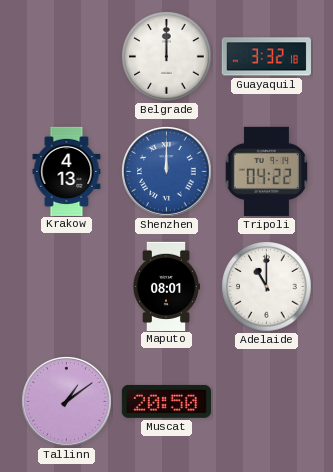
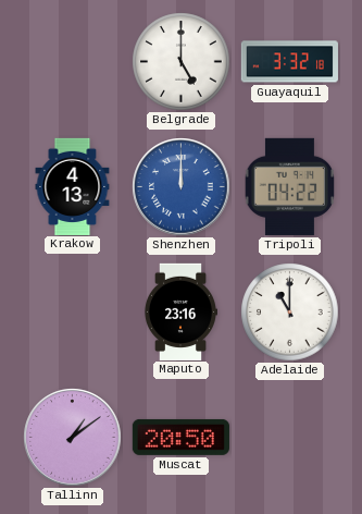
Belgrade: 12:00 -> 5:00 (182, 62)
Maputo: 08:01 -> 23:16 (179, 311)
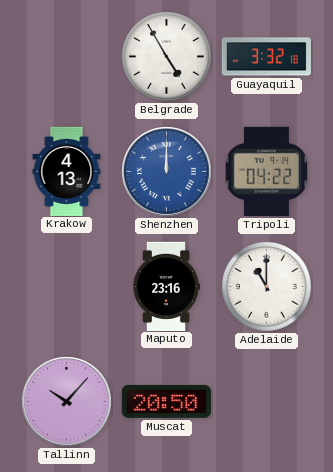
Belgrade: 5:00 -> 4:55 (167, 57)
Tallinn: 1:09 -> 10:07 (67, 402)
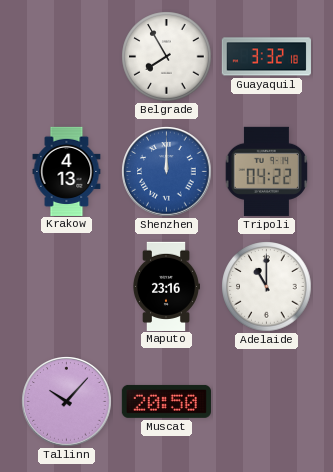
Belgrade: 4:55 -> 7:55 (167, 57)
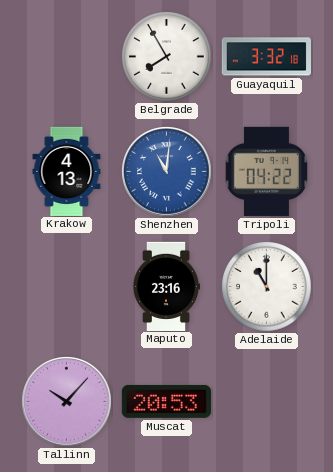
Shenzhen: 12:00 -> 11:01 (167, 172)
Muscat: 20:50 -> 20:53 (166, 401)
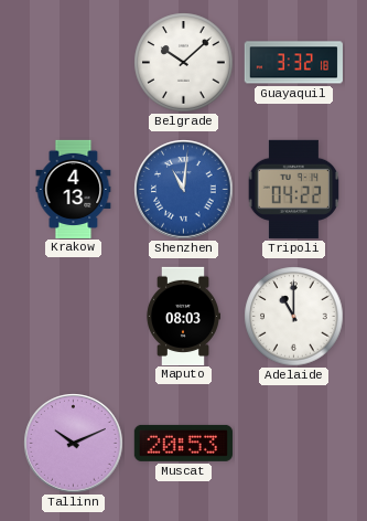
Belgrade: 7:55 -> 10:08 (184, 63)
Maputo: 23:16 -> 08:03 (182, 316)
Tallinn: 10:07 -> 10:11 (74, 444)
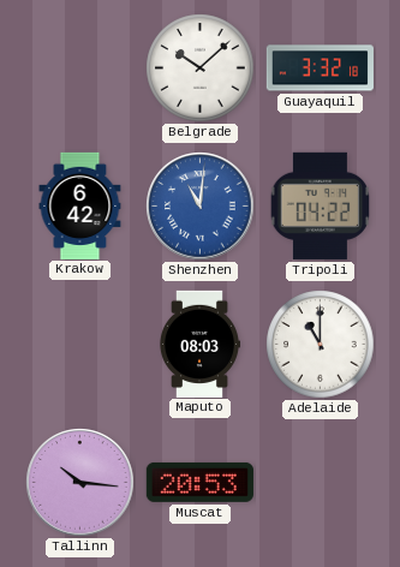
Krakow: 4:13 -> 6:42 (80, 205)
Tallinn: 10:11 -> 10:16 (80, 483)
